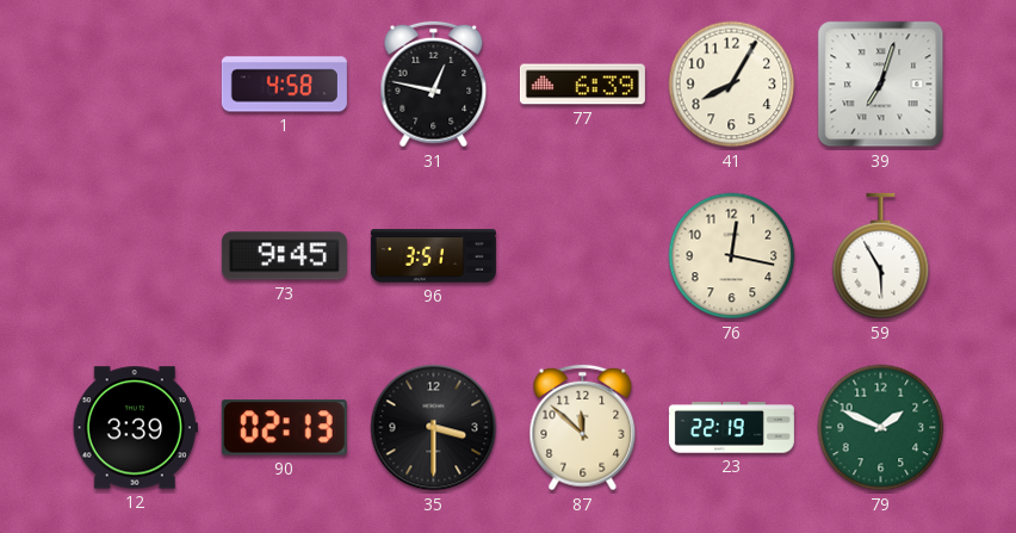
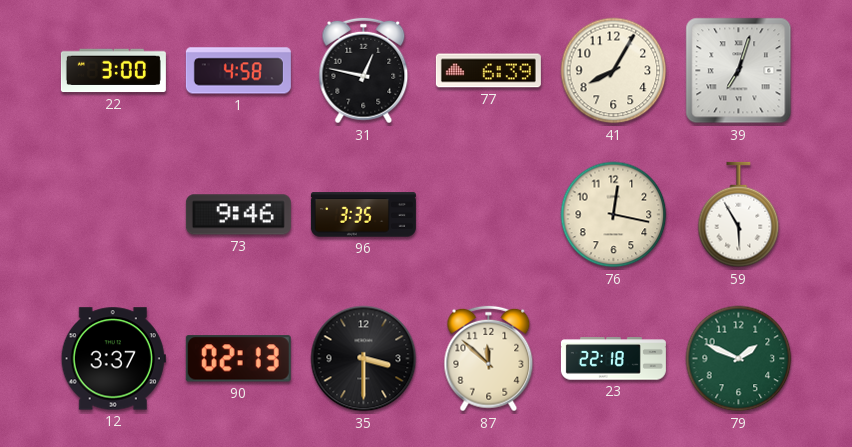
22: none -> 3:00 (113, 71)
73: 9:45 -> 9:46 (238, 215)
96: 3:51 -> 3:35 (363, 215)
12: 3:39 -> 3:37 (113, 359)
23: 22:19 -> 22:18 (613, 359)
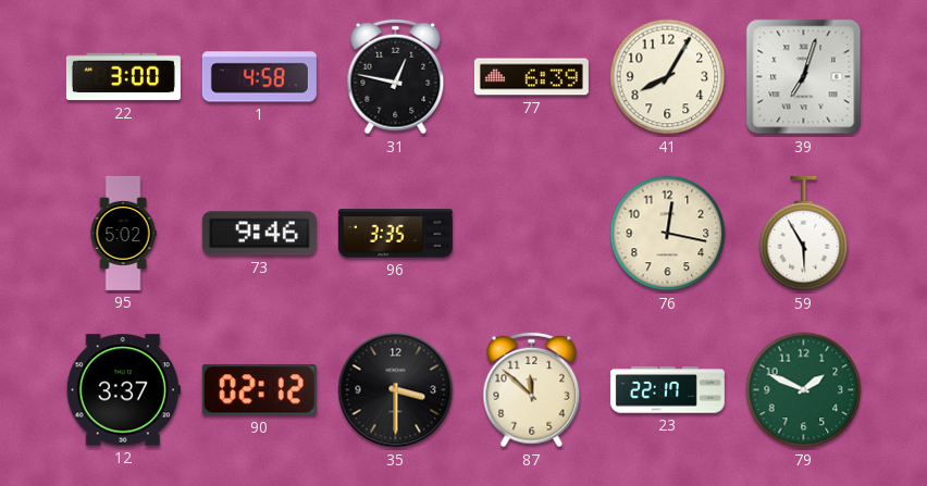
95: none -> 5:02 (123, 233)
90: 02:13 -> 02:12 (259, 390)
23: 22:18 -> 22:17 (667, 390)
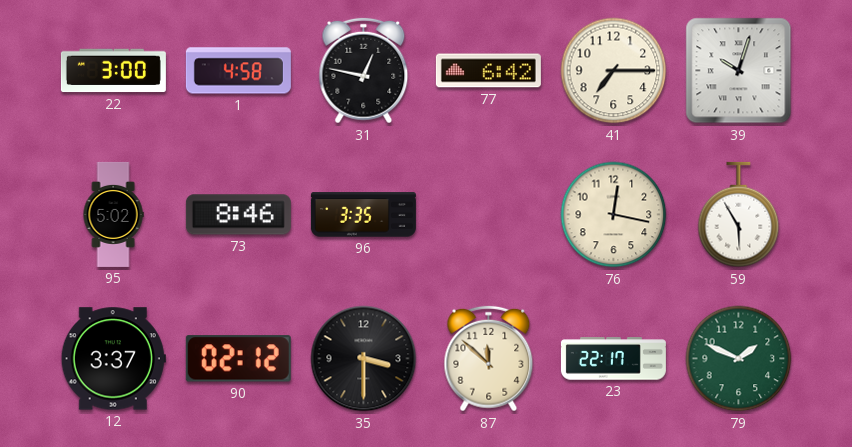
77: 6:39 -> 6:42 (488, 71)
41: 8:05 -> 7:15 (614, 71)
39: 7:03 -> 10:03 (739, 71)
73: 9:46 -> 8:46 (238, 215)
